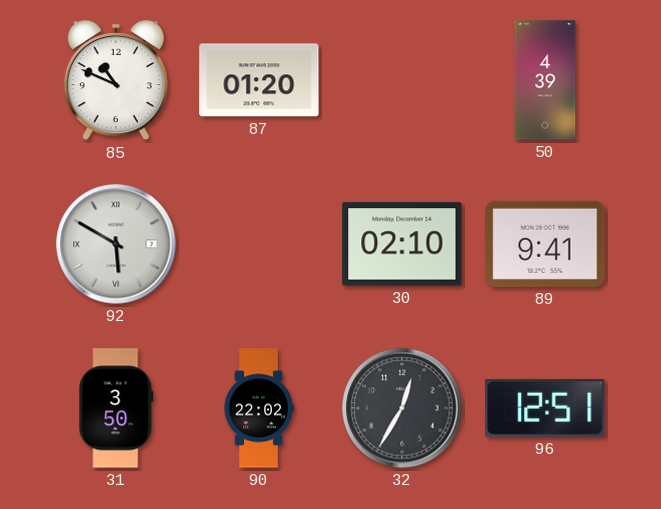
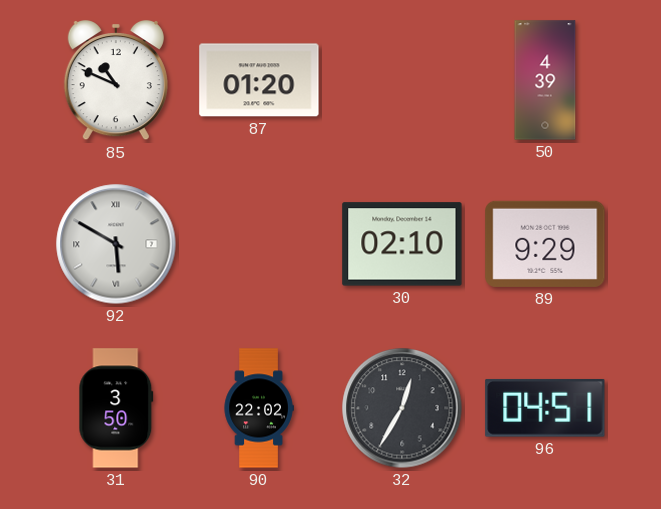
89: 9:41 -> 9:29 (545, 244)
96: 12:51 -> 04:51 (545, 408)
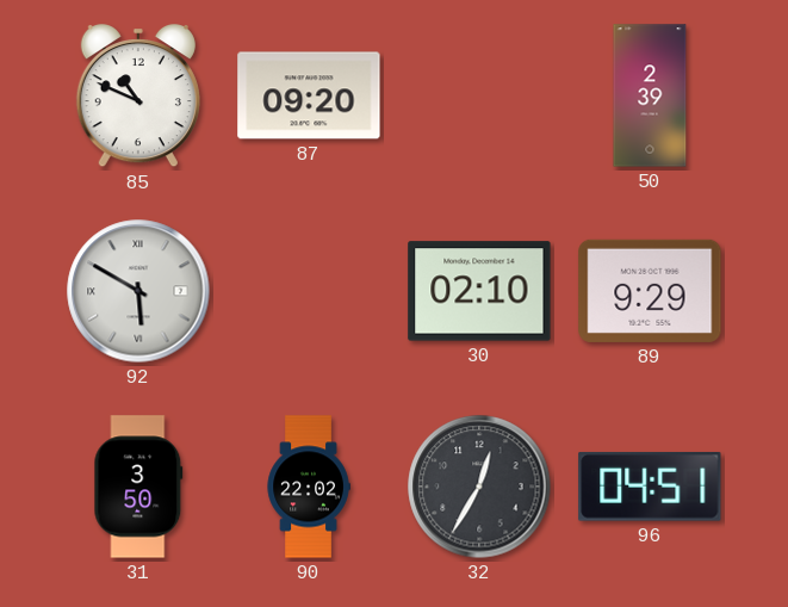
87: 01:20 -> 09:20 (309, 95)
50: 4:39 -> 2:39 (650, 95)
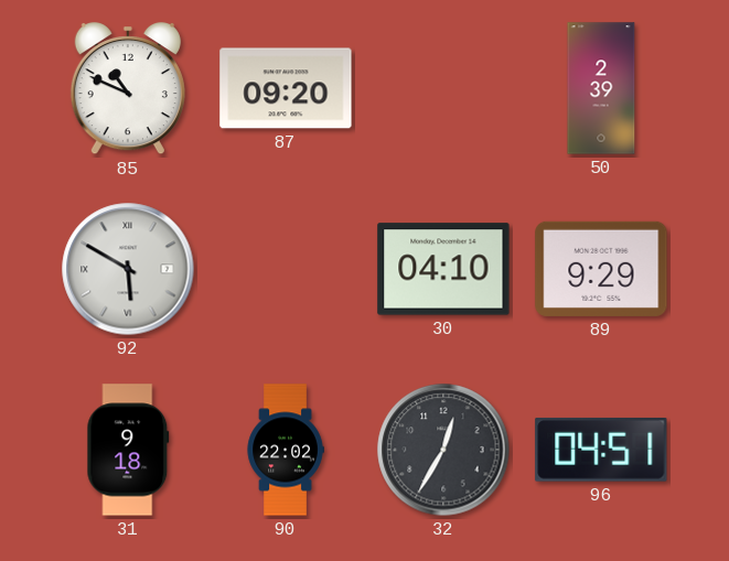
30: 02:10 -> 04:10 (443, 269)
31: 3:50 -> 9:18 (128, 450)
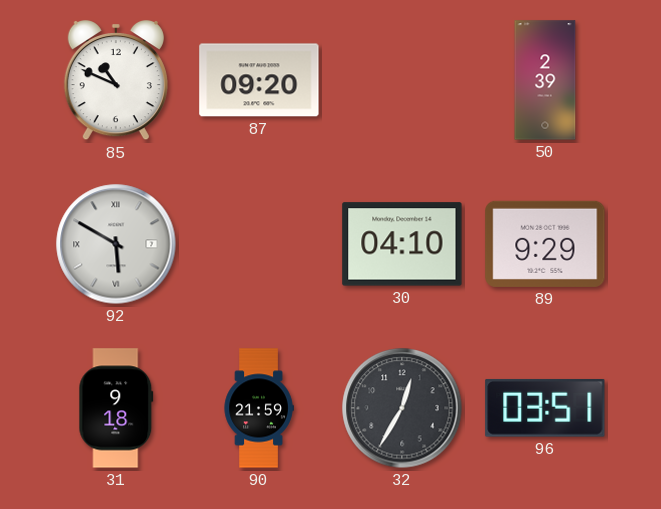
90: 22:02 -> 21:59 (259, 408)
96: 04:51 -> 03:51 (545, 408)
